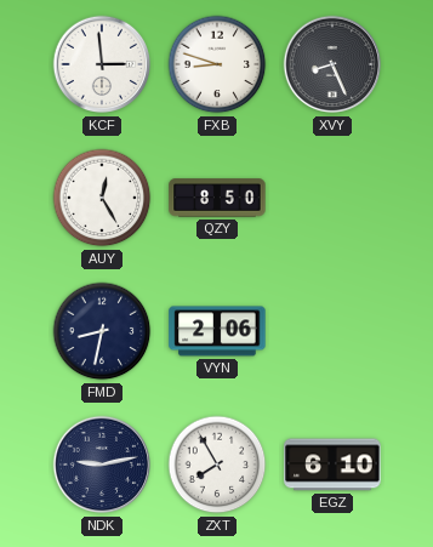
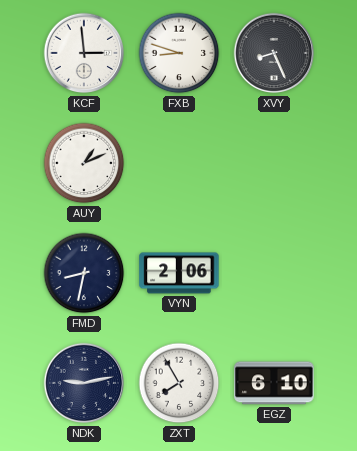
AUY: 12:25 -> 1:11 (84, 163)
QZY: 8:50 -> none (217, 198)
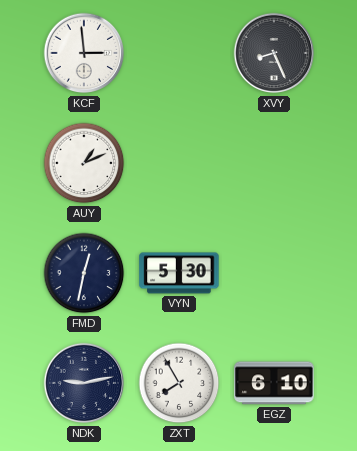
FXB: 8:48 -> none (179, 53)
FMD: 8:32 -> 12:32 (84, 273)
VYN: 2:06 -> 5:30 (179, 273)
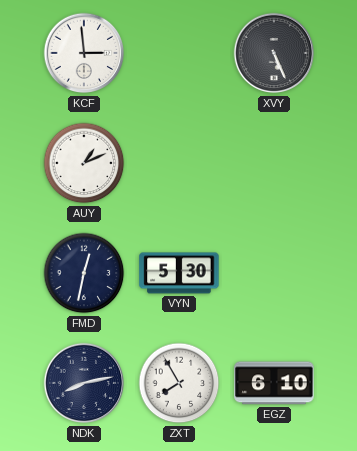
XVY: 8:26 -> 5:26 (274, 53)
NDK: 9:13 -> 8:13 (84, 383)
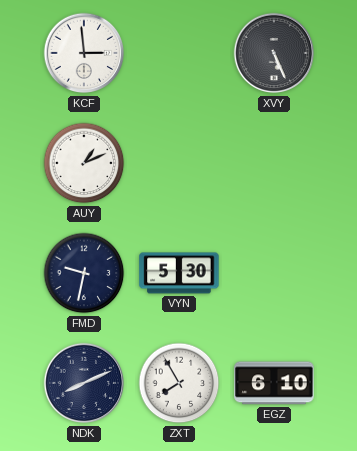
FMD: 12:32 -> 9:32 (84, 273)
NDK: 8:13 -> 8:11 (84, 383)
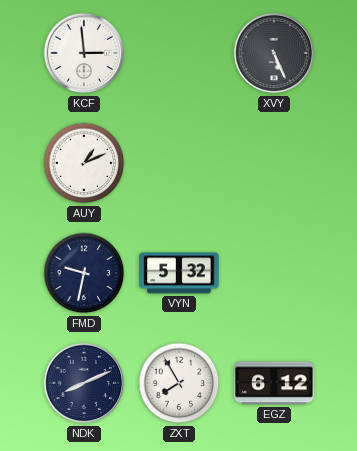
VYN: 5:30 -> 5:32 (179, 273)
EGZ: 6:10 -> 6:12 (274, 383)
